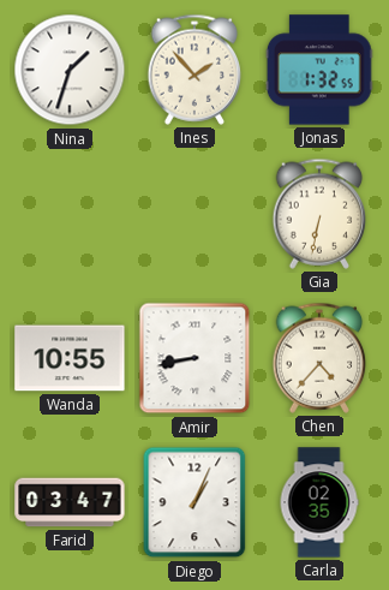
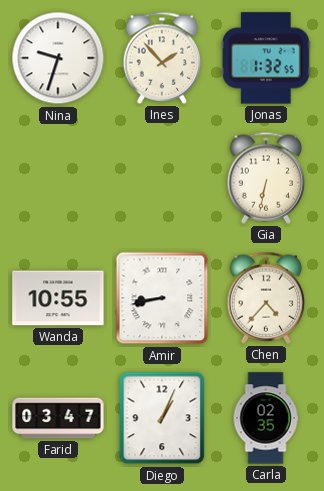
Nina: 1:33 -> 9:33 (58, 58)
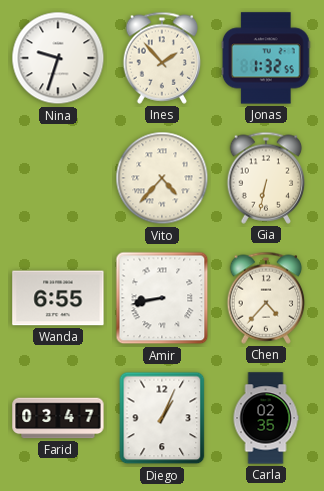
Vito: none -> 4:37 (162, 178)
Wanda: 10:55 -> 6:55 (58, 298)
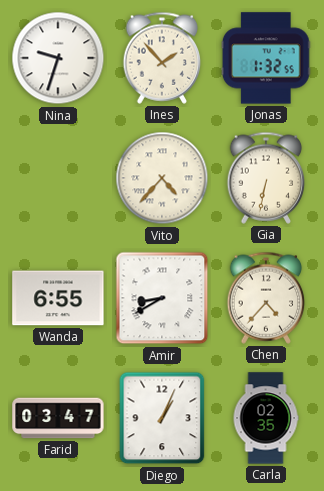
Amir: 8:43 -> 8:40 (162, 298)
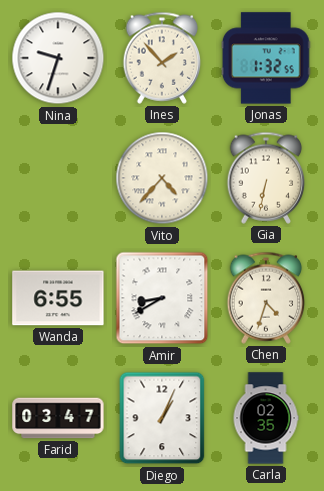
Chen: 4:37 -> 4:33 (266, 298)
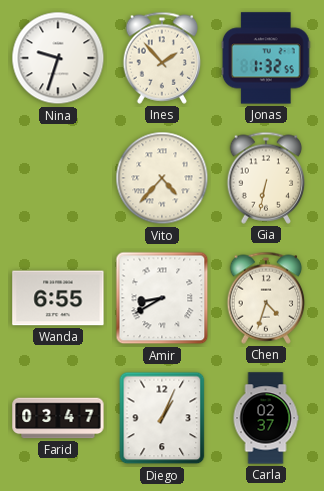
Carla: 02:35 -> 02:37 (266, 418)
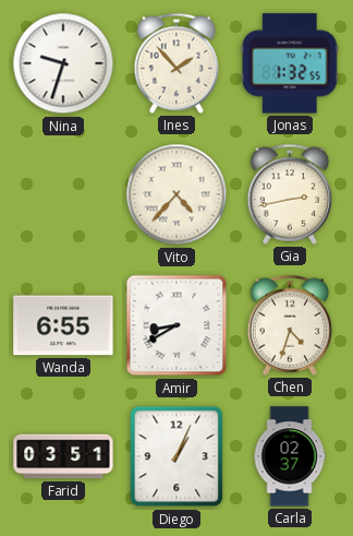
Gia: 6:32 -> 2:43 (290, 194)
Farid: 03:47 -> 03:51 (63, 456)
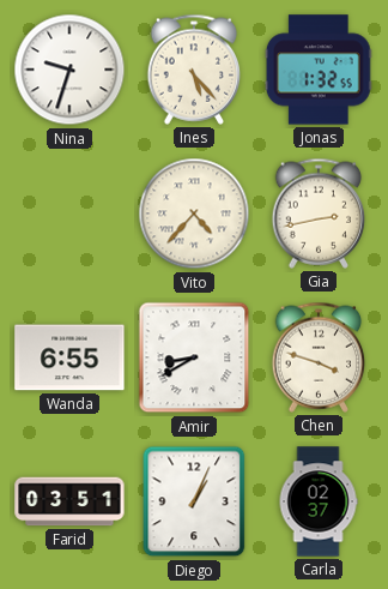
Ines: 1:53 -> 5:23 (194, 70)
Chen: 4:33 -> 3:48 (319, 357)
